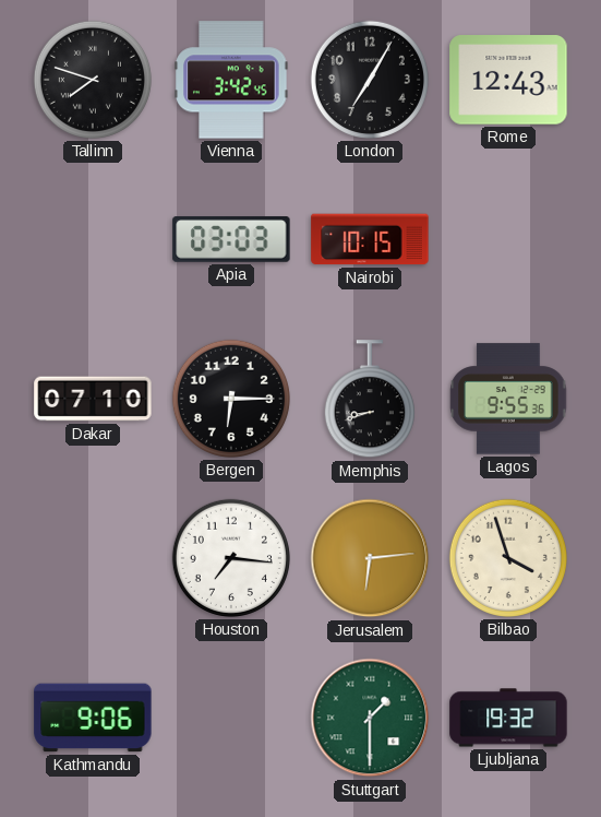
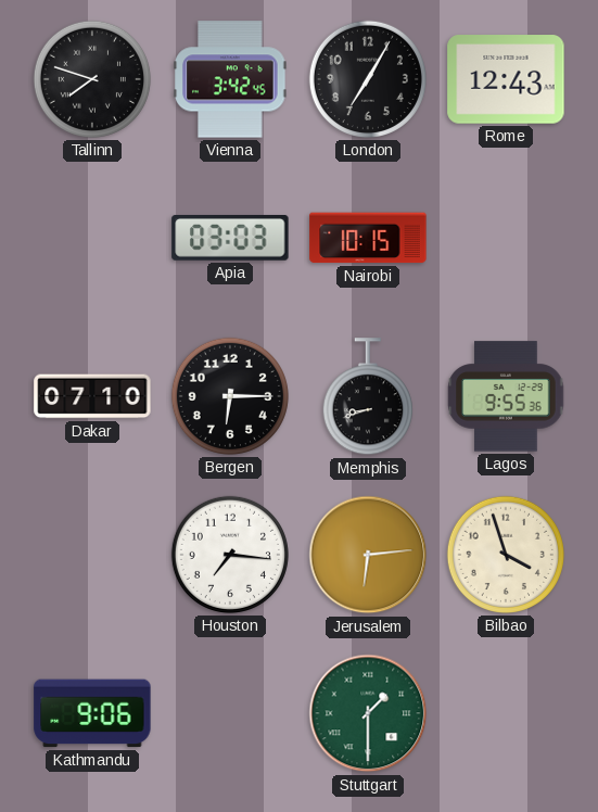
Ljubljana: 19:32 -> none (508, 718)
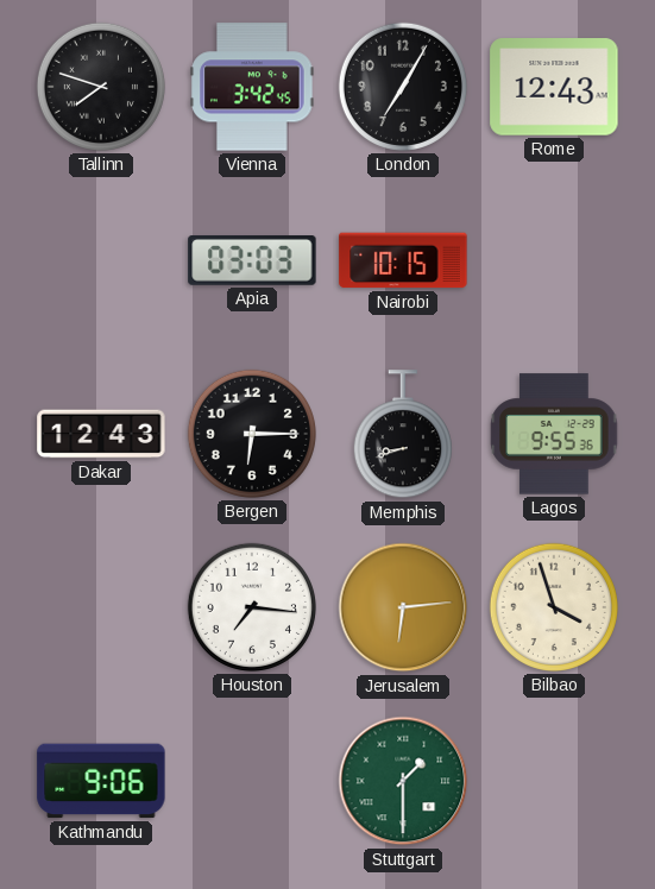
Dakar: 07:10 -> 12:43 (101, 434)
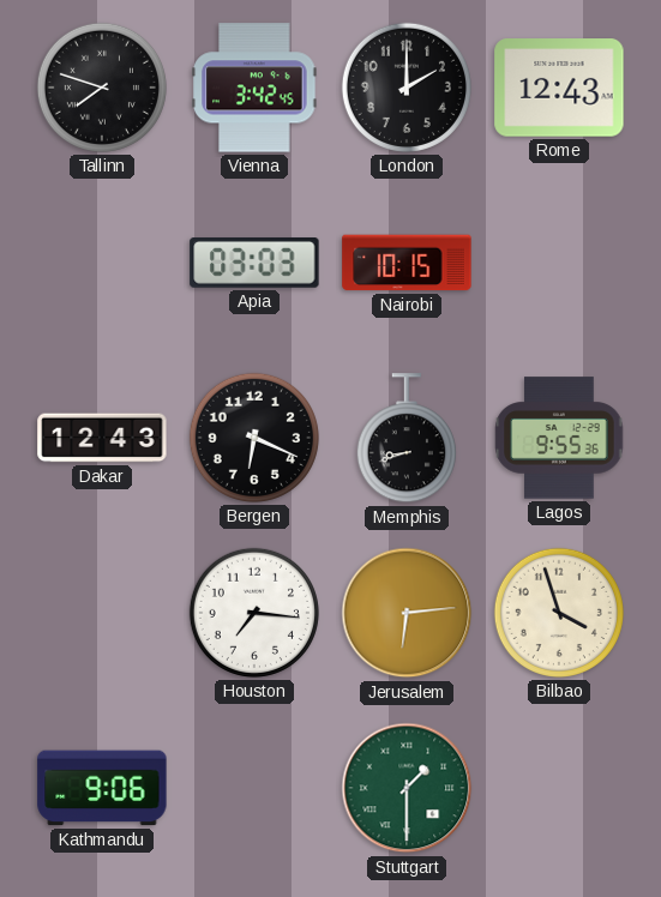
London: 7:05 -> 2:00 (407, 88)
Bergen: 6:15 -> 6:19 (254, 438)
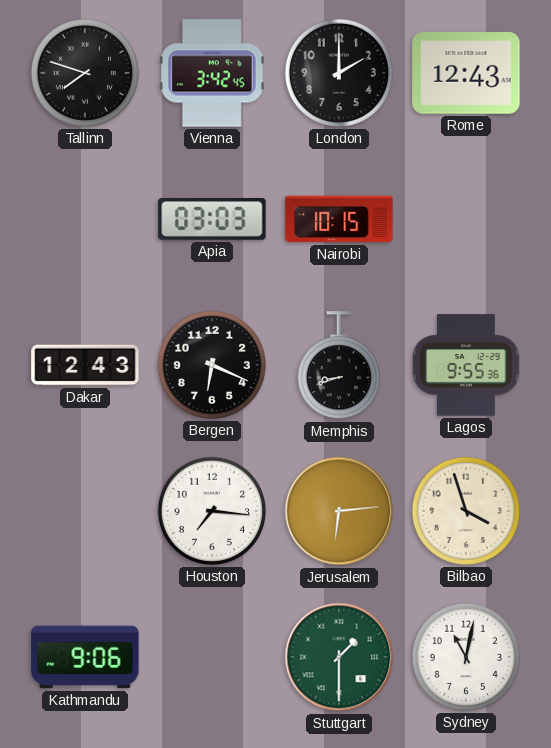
Sydney: none -> 11:02 (466, 657)
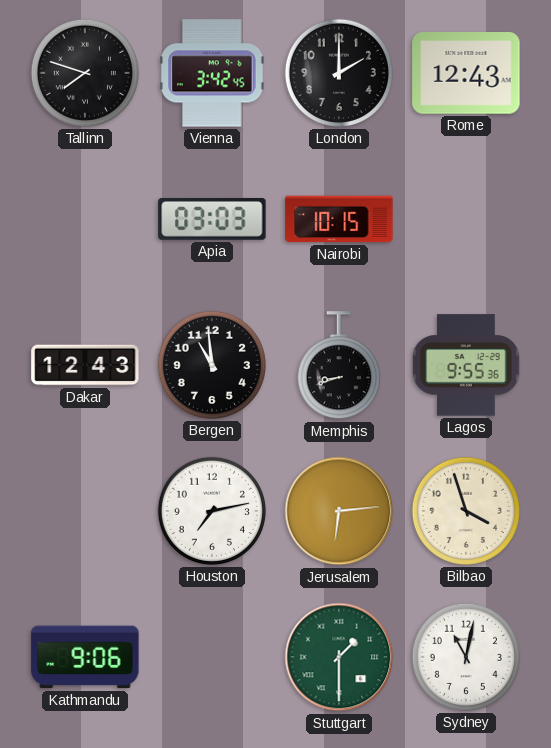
Bergen: 6:19 -> 10:59 (212, 365)
Houston: 7:16 -> 7:13 (212, 511)
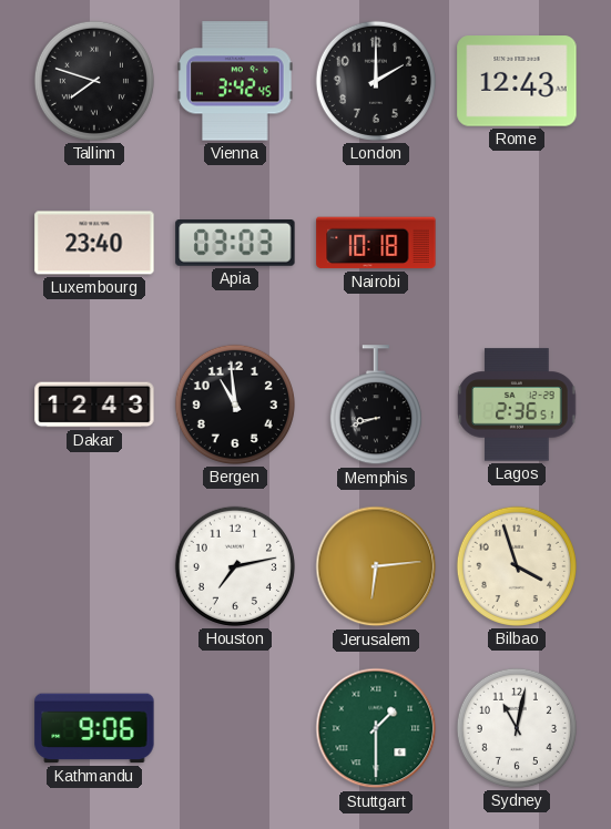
Luxembourg: none -> 23:40 (94, 243)
Nairobi: 10:15 -> 10:18 (376, 243)
Lagos: 9:55 -> 2:36 (517, 405)
